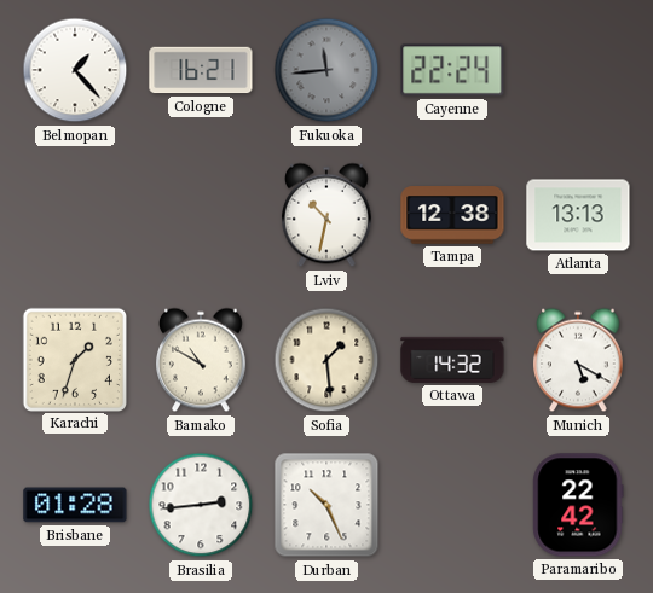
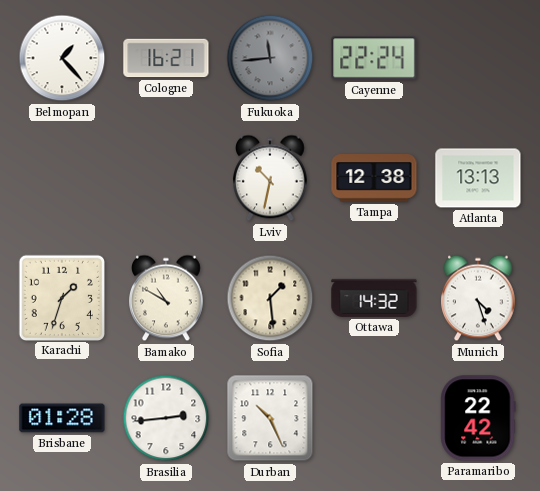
Munich: 5:20 -> 4:27 (479, 298)
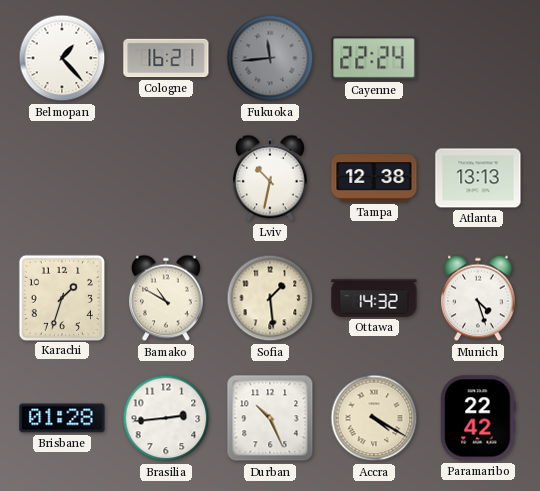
Accra: none -> 4:20 (374, 418)
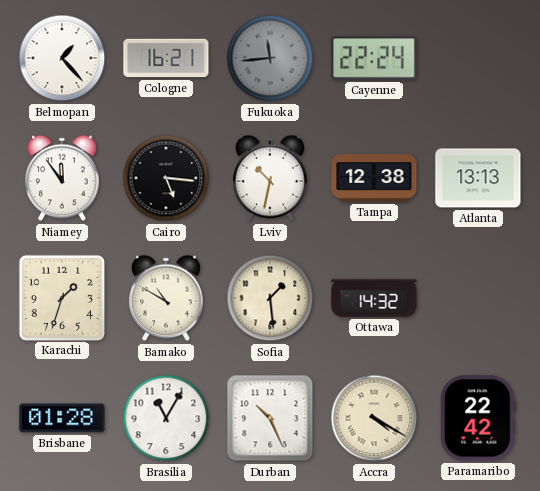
Niamey: none -> 11:54 (63, 178)
Cairo: none -> 5:16 (166, 178)
Munich: 4:27 -> none (479, 298)
Brasilia: 2:44 -> 11:05 (166, 418)
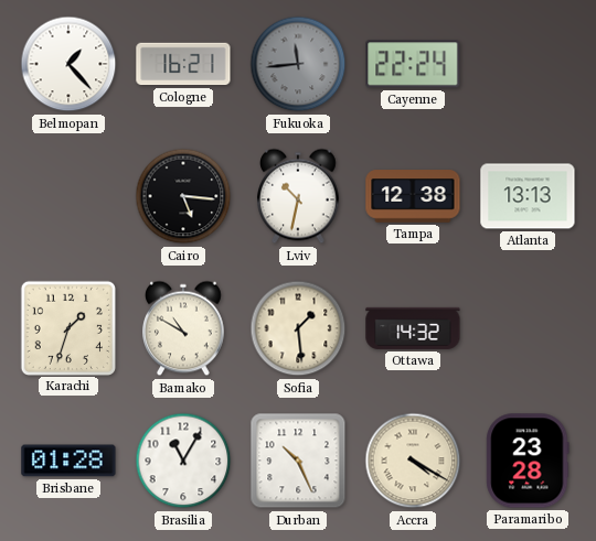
Niamey: 11:54 -> none (63, 178)
Paramaribo: 22:42 -> 23:28 (528, 461)
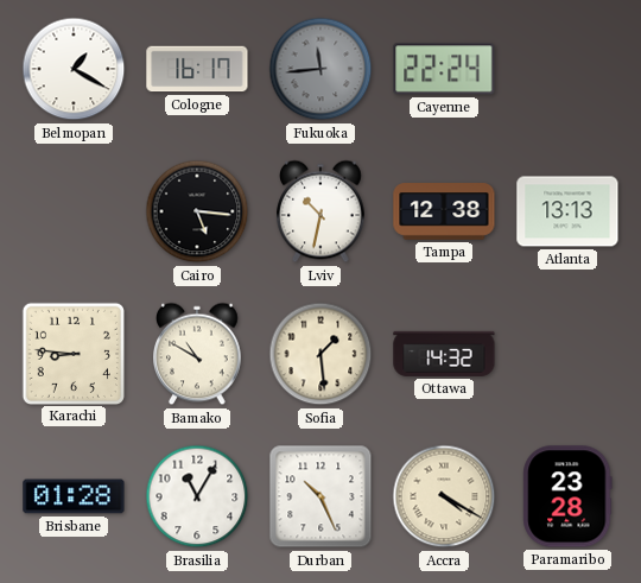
Belmopan: 1:23 -> 1:20 (74, 69)
Cologne: 16:21 -> 16:17 (197, 69)
Karachi: 1:33 -> 8:46 (72, 353)
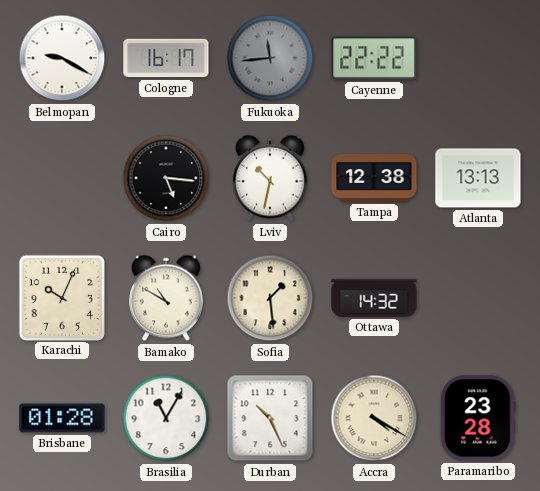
Belmopan: 1:20 -> 9:20 (62, 58)
Cayenne: 22:24 -> 22:22 (374, 58)
Karachi: 8:46 -> 10:04 (61, 297)
